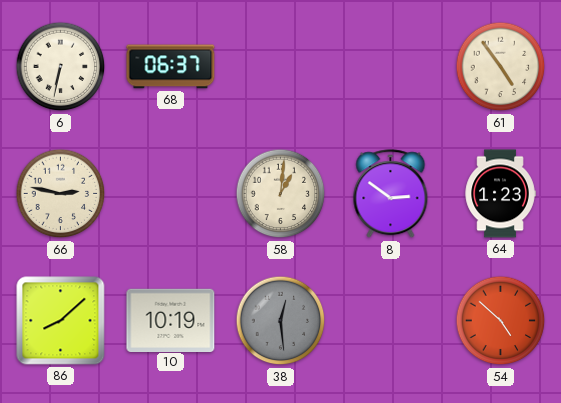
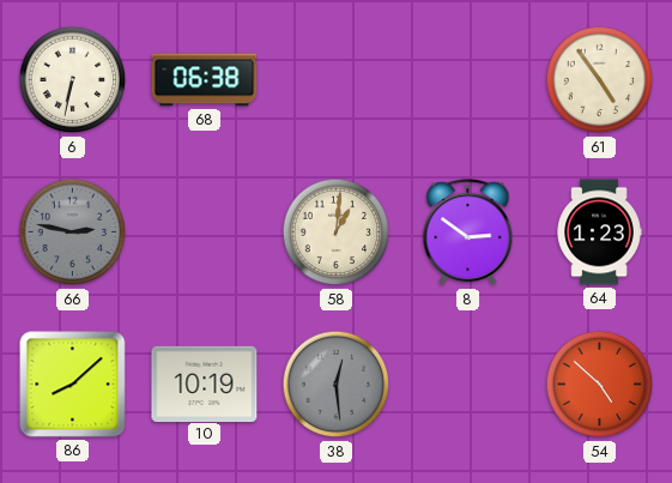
68: 06:37 -> 06:38 (205, 80)
66 dial: cream -> grey (73, 233)
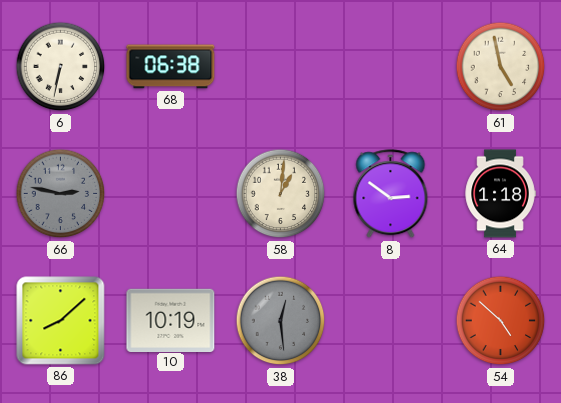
61: 4:54 -> 4:58 (501, 67)
64: 1:23 -> 1:18 (500, 194)
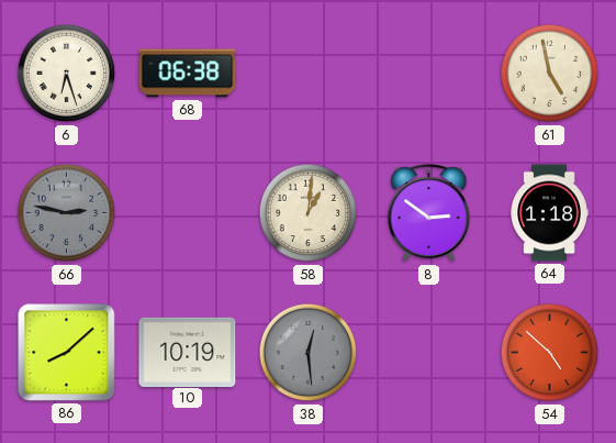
6: 6:32 -> 6:27 (67, 74)
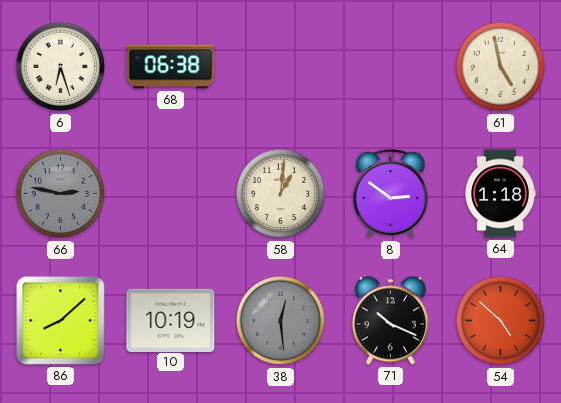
71: none -> 10:19 (390, 321)
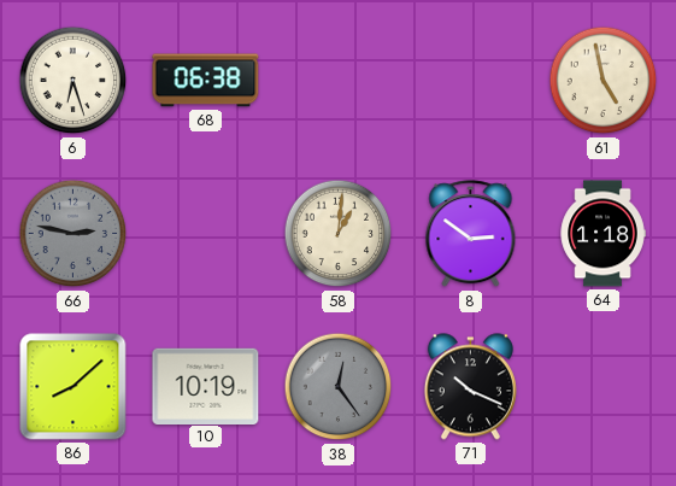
38: 12:29 -> 12:24 (339, 387)
54: 4:52 -> none (501, 321)
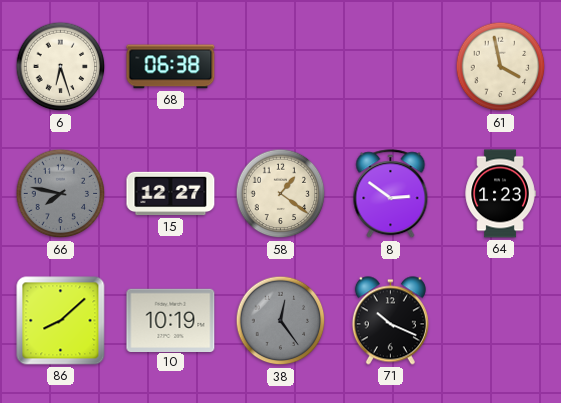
61: 4:58 -> 3:58 (501, 67)
66: 2:47 -> 7:47 (61, 194)
15: none -> 12:27 (171, 194)
58: 1:01 -> 1:21 (281, 194)
64: 1:18 -> 1:23 (500, 194)
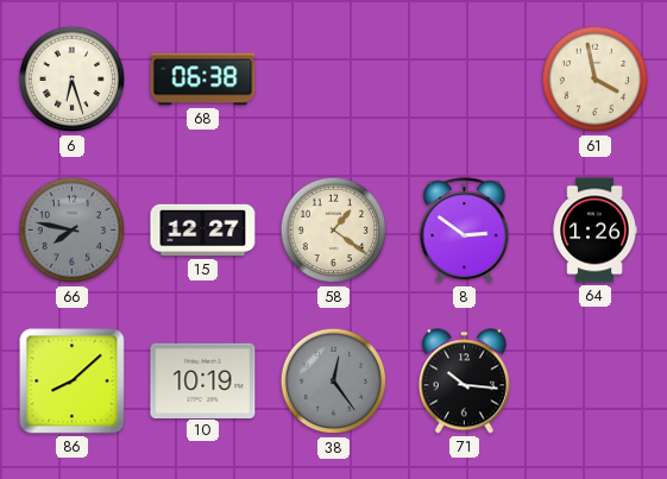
64: 1:23 -> 1:26 (594, 231)
71: 10:19 -> 10:16 (464, 382)
